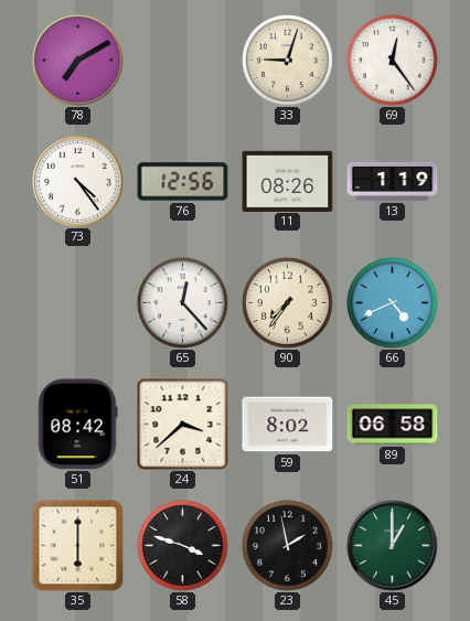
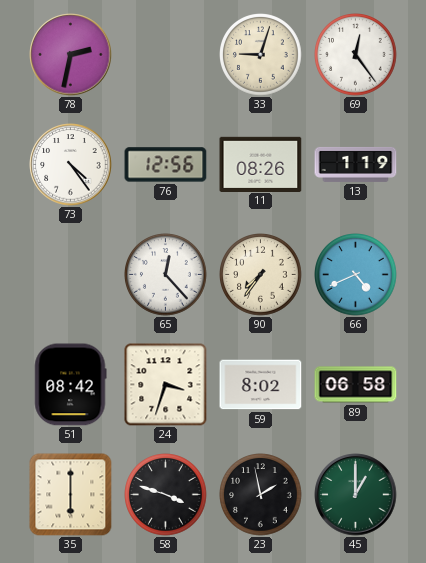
78: 7:10 -> 2:32 (71, 55)
24: 3:38 -> 3:33 (166, 385)
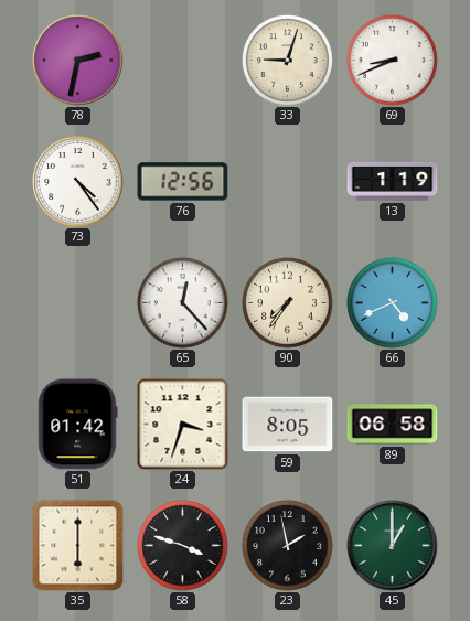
69: 12:24 -> 8:41 (393, 61)
11: 08:26 -> none (261, 164)
51: 08:42 -> 01:42 (77, 425)
59: 8:02 -> 8:05 (288, 425)
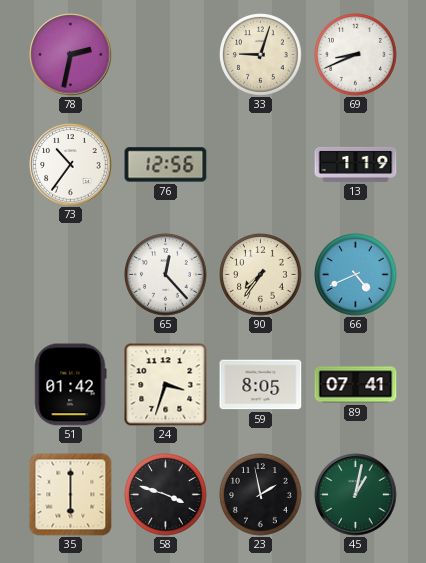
73: 4:24 -> 10:36 (71, 165)
89: 06:58 -> 07:41 (356, 385)
45: 1:00 -> 1:02 (356, 495)
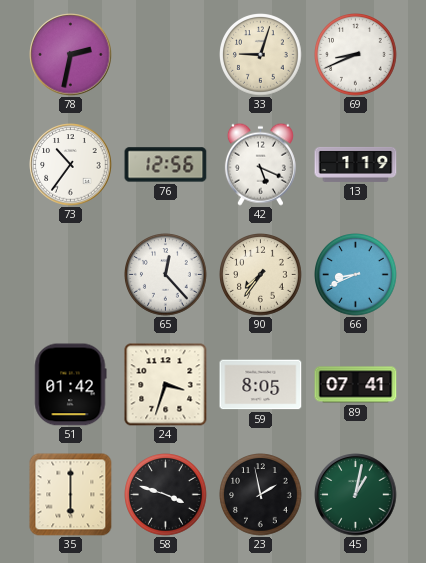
42: none -> 5:19 (260, 164)
66: 4:41 -> 8:41 (356, 275)
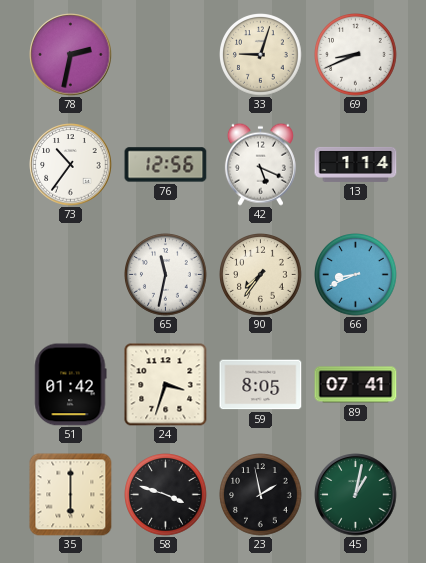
13: 1:19 -> 1:14 (356, 164)
65: 12:23 -> 11:32 (166, 275)
